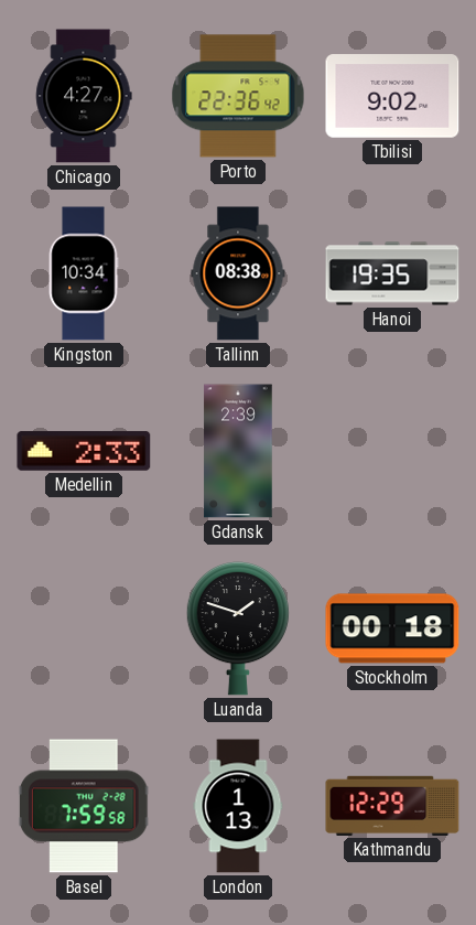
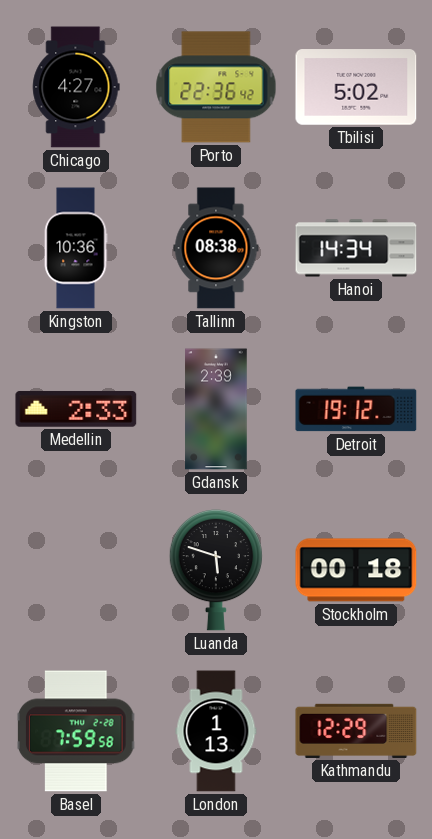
Tbilisi: 9:02 -> 5:02 (356, 87)
Kingston: 10:34 -> 10:36 (76, 248)
Hanoi: 19:35 -> 14:34 (356, 248)
Detroit: none -> 19:12 (356, 409)
Luanda: 1:48 -> 5:48 (216, 571)
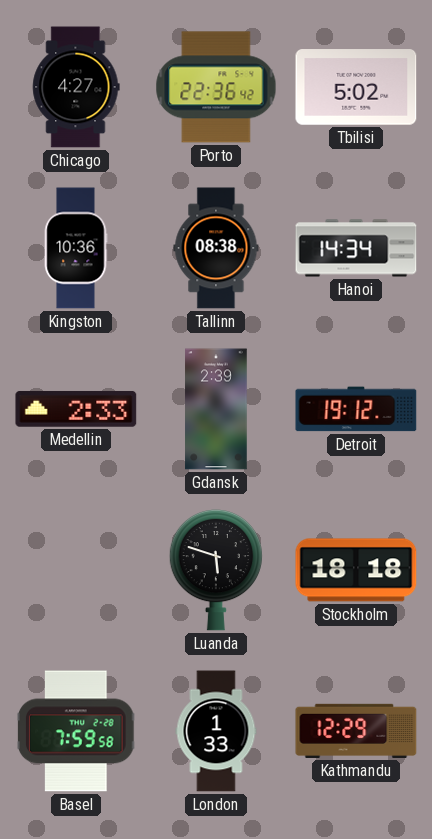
Stockholm: 00:18 -> 18:18 (356, 570)
London: 1:13 -> 1:33 (216, 731)
